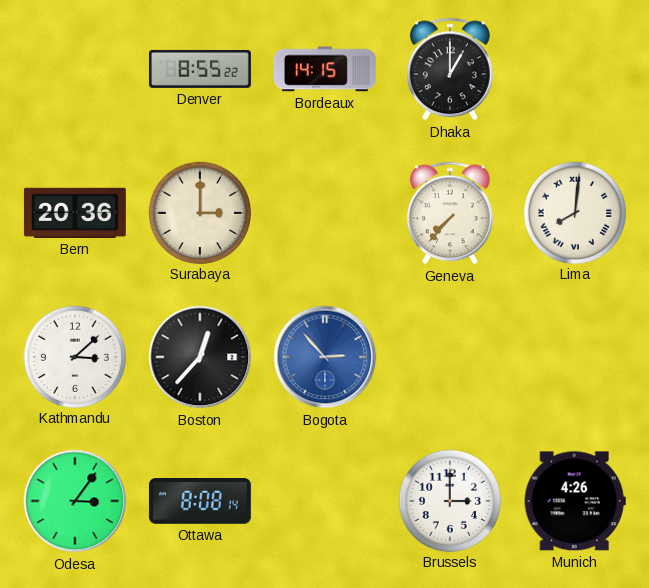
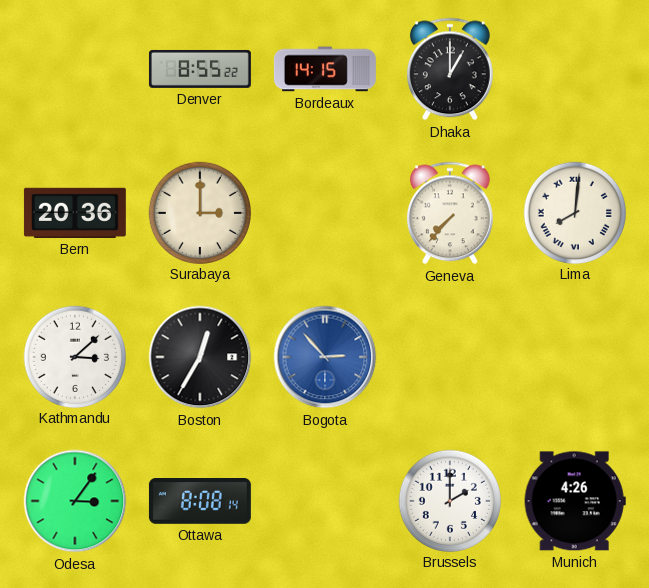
Boston: 12:37 -> 12:35 (200, 357)
Brussels: 3:00 -> 2:00 (449, 500)
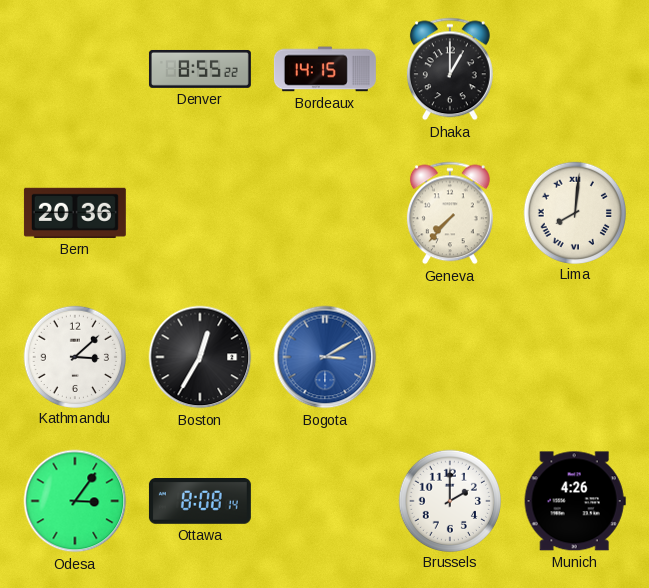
Surabaya: 3:00 -> none (199, 212)
Bogota: 2:53 -> 3:10 (325, 357)
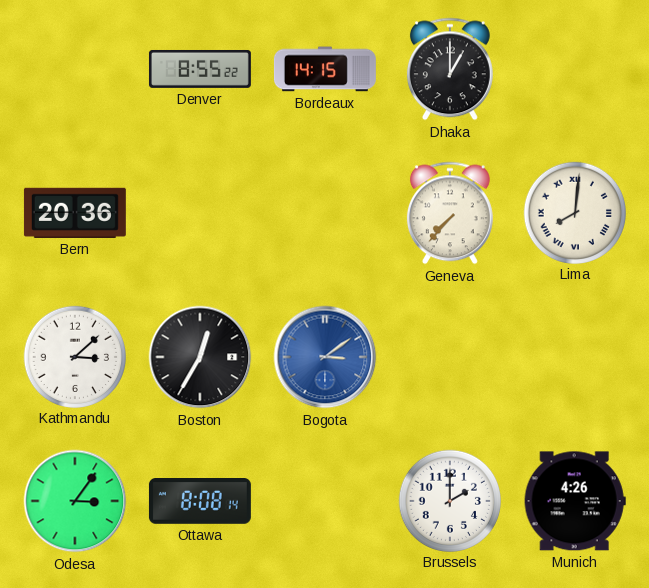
Bogota: 3:10 -> 3:09 (325, 357)
